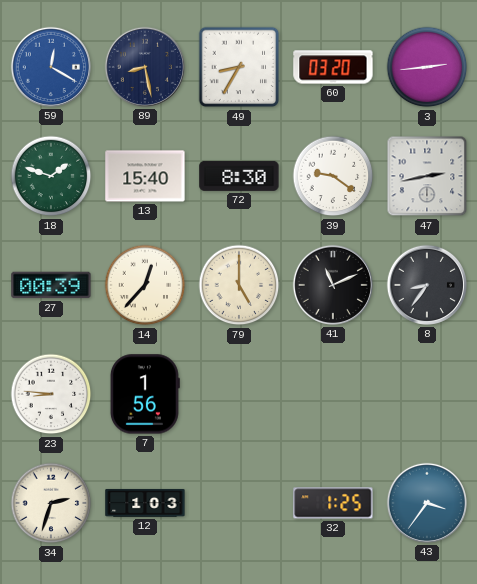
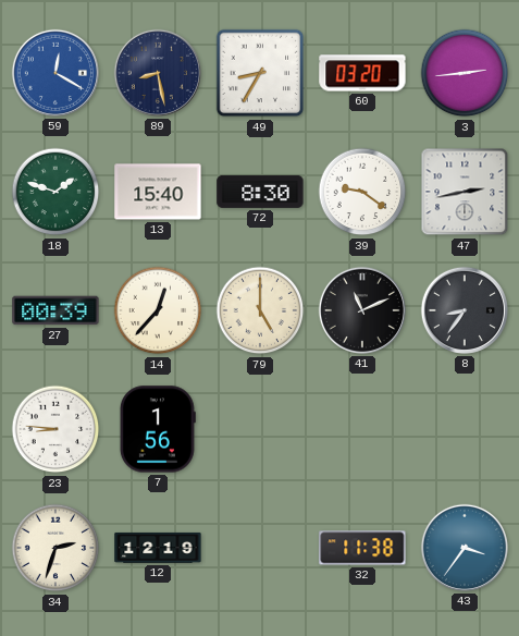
12: 1:03 -> 12:19 (158, 548)
32: 1:25 -> 11:38 (362, 548)
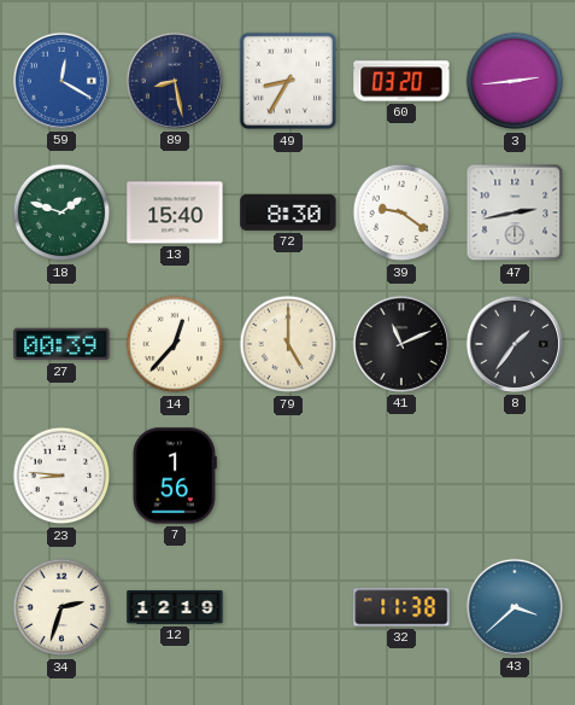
8: 8:36 -> 1:36 (515, 344)
43: 3:36 -> 3:38 (515, 607)
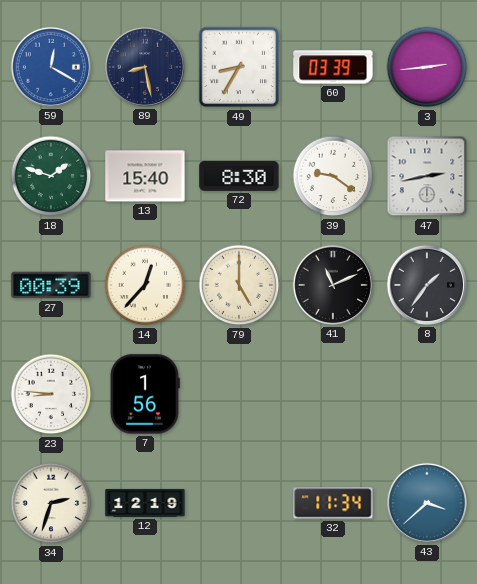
60: 03:20 -> 03:39 (333, 67)
32: 11:38 -> 11:34 (333, 503)
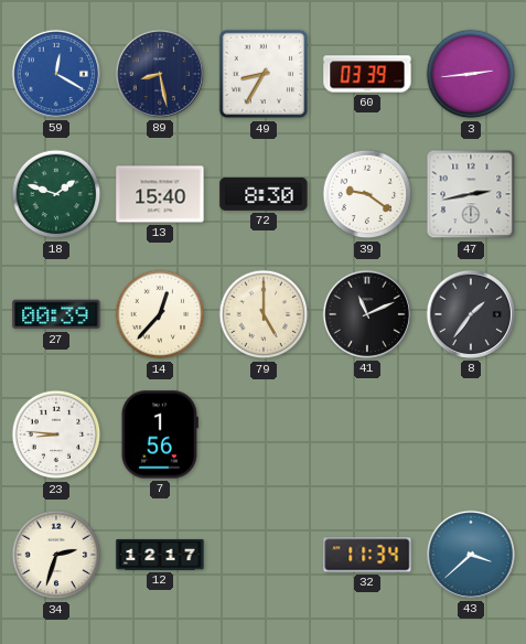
12: 12:19 -> 12:17 (160, 555)
